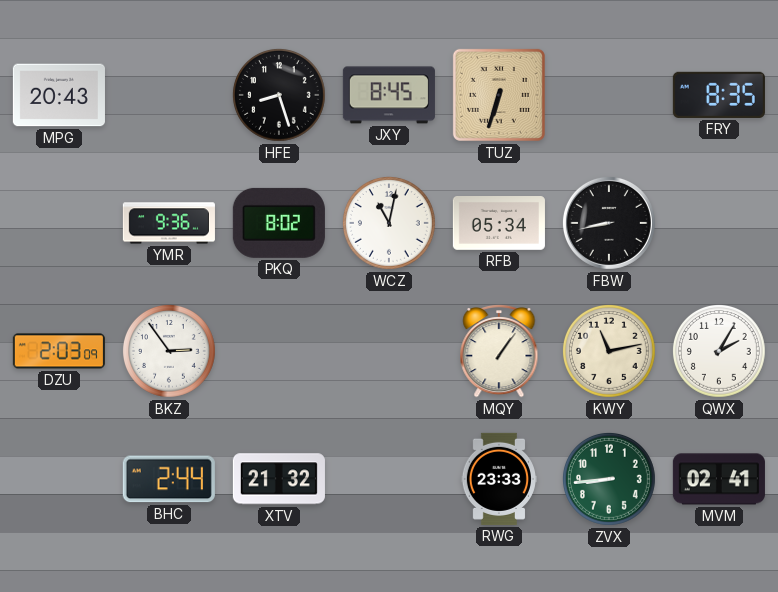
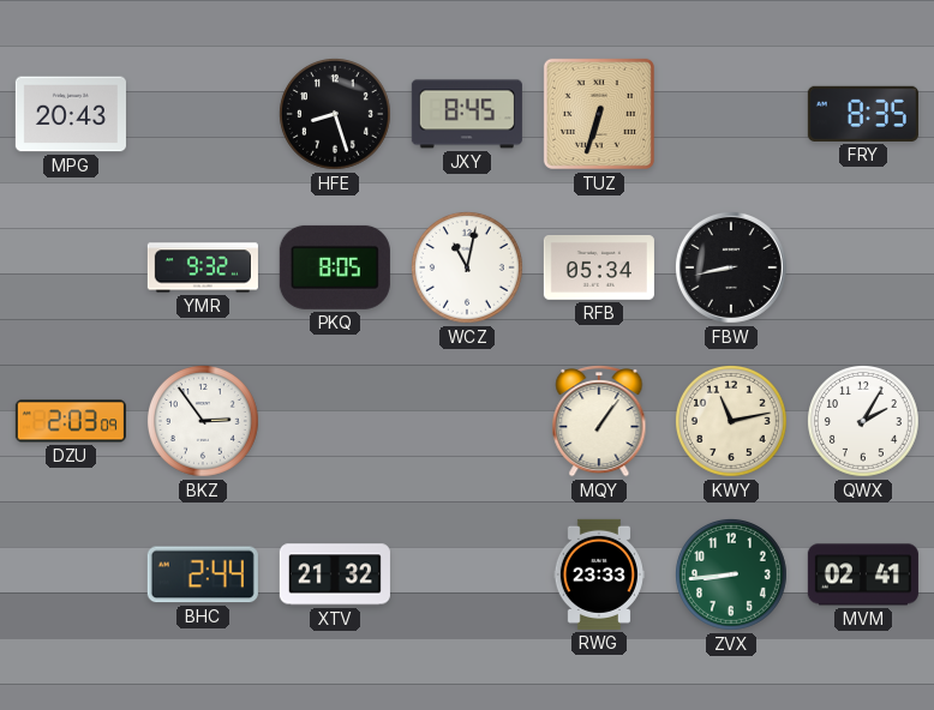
YMR: 9:36 -> 9:32 (203, 267)
PKQ: 8:02 -> 8:05 (335, 267)
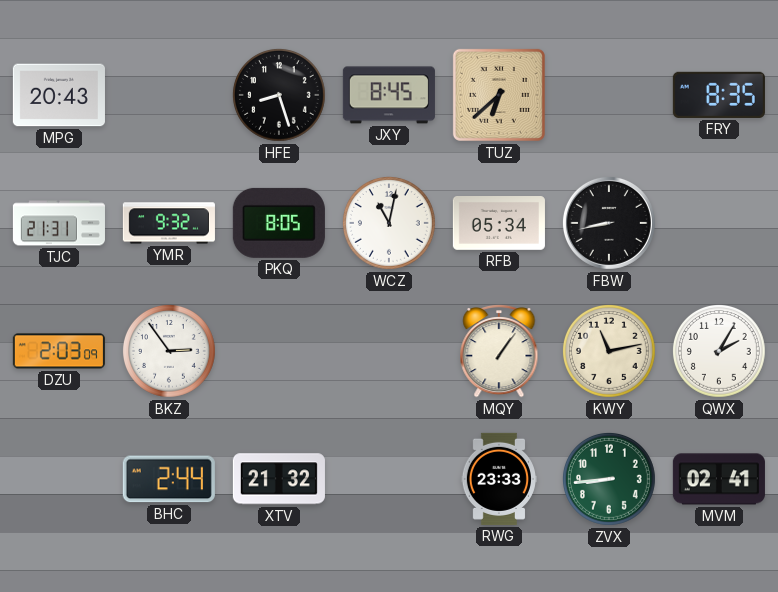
TUZ: 6:33 -> 6:38 (499, 95)
TJC: none -> 21:31 (59, 223)
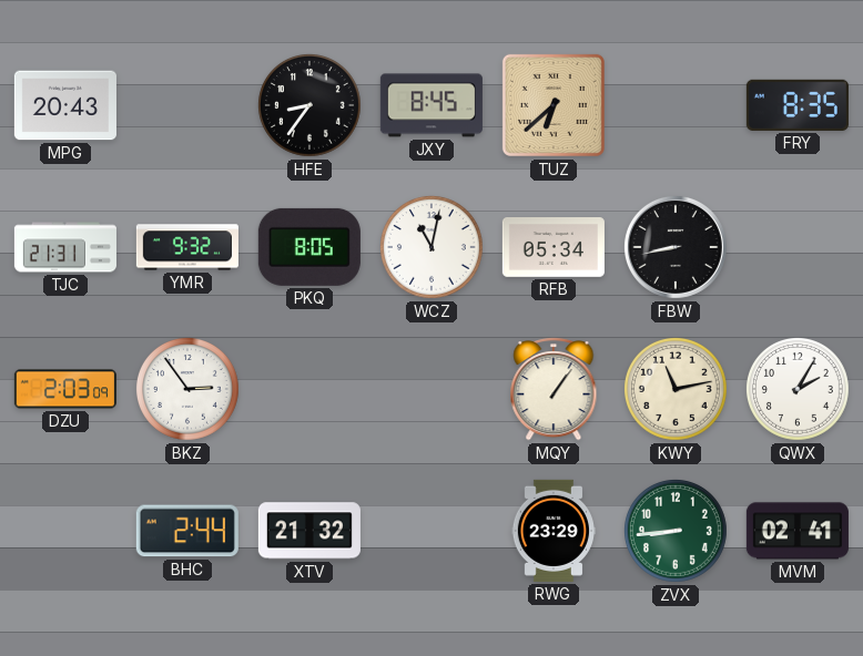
HFE: 8:27 -> 8:36 (311, 106)
RWG: 23:33 -> 23:29 (554, 531)
